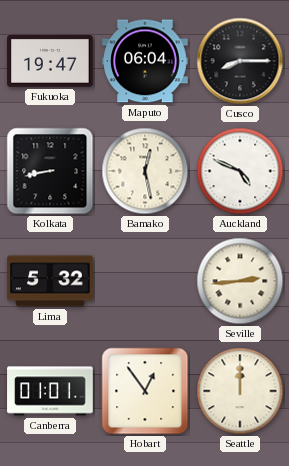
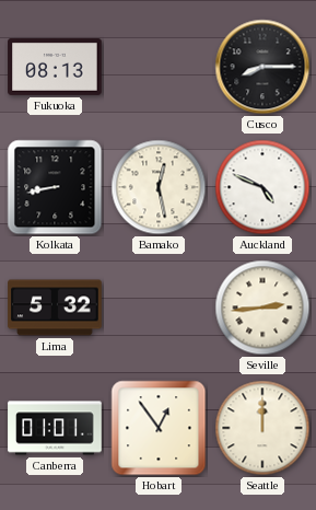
Fukuoka: 19:47 -> 08:13 (55, 68)
Maputo: 06:04 -> none (145, 61)
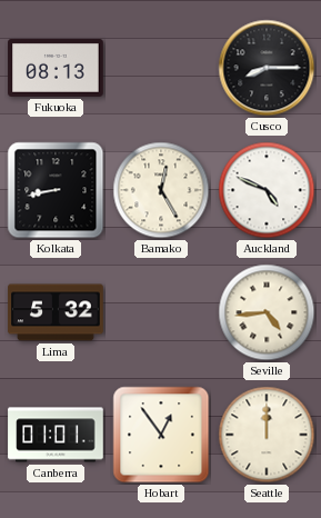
Bamako: 12:28 -> 12:25 (161, 190)
Seville: 2:44 -> 4:44 (267, 312)
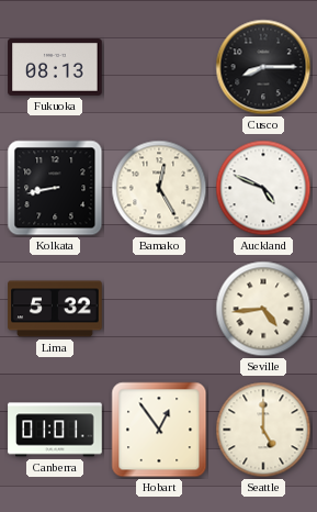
Seattle: 12:00 -> 5:00 (263, 430)
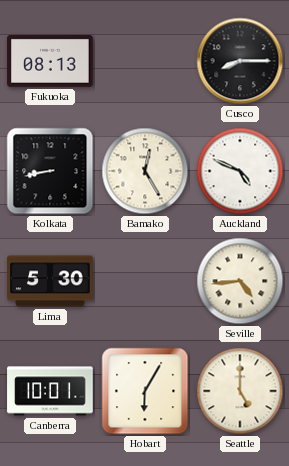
Lima: 5:32 -> 5:30 (50, 281)
Canberra: 01:01 -> 10:01 (50, 391)
Hobart: 12:54 -> 6:05 (145, 391)
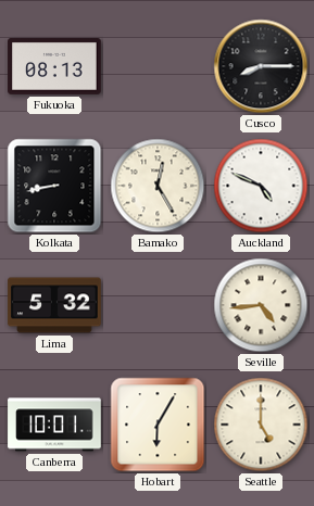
Lima: 5:30 -> 5:32 (54, 305)
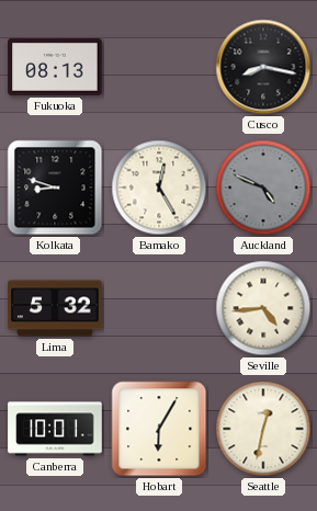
Cusco: 8:15 -> 8:17 (263, 67)
Kolkata: 8:43 -> 8:48 (55, 188)
Auckland dial: white -> grey (263, 188)
Seattle: 5:00 -> 12:32 (263, 429)
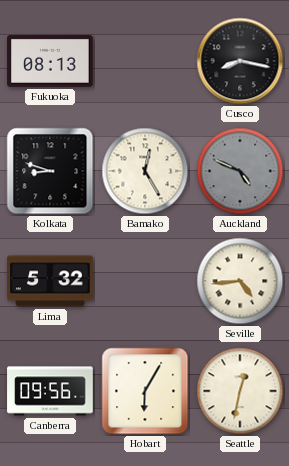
Canberra: 10:01 -> 09:56 (50, 391)
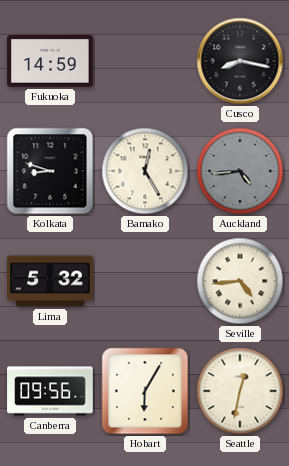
Fukuoka: 08:13 -> 14:59 (50, 62)
Auckland: 4:49 -> 4:44 (240, 171)
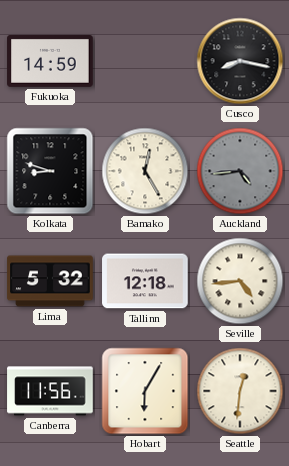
Tallinn: none -> 12:18 (145, 281)
Canberra: 09:56 -> 11:56 (50, 391)
Seattle: 12:32 -> 12:31 (240, 391)
